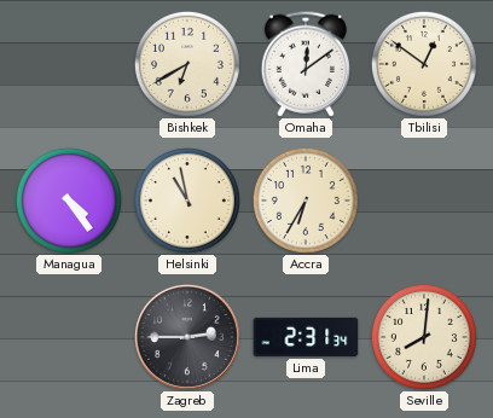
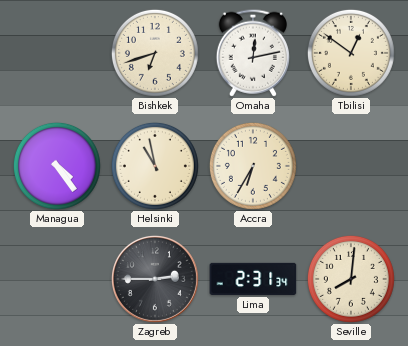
Bishkek: 6:40 -> 6:42 (155, 53)
Omaha: 12:09 -> 12:13 (253, 53)
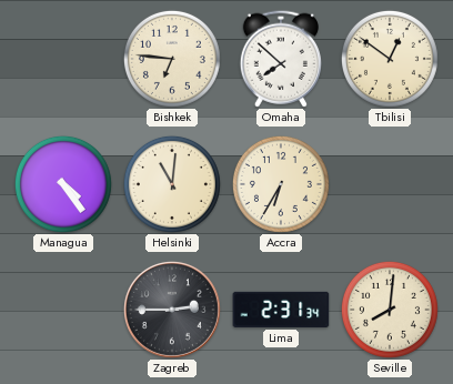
Bishkek: 6:42 -> 6:46 (172, 59)
Omaha: 12:13 -> 7:52 (281, 59)
Helsinki: 10:58 -> 11:01 (172, 184)
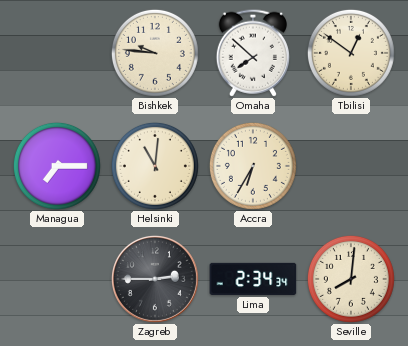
Bishkek: 6:46 -> 9:46 (155, 53)
Managua: 4:24 -> 7:15 (57, 166)
Lima: 2:31 -> 2:34 (253, 279)
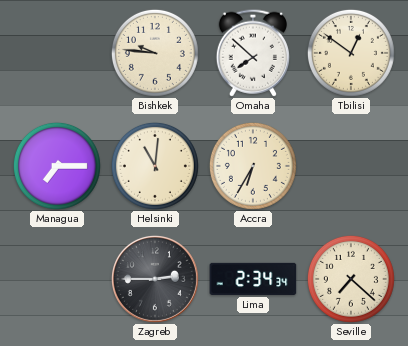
Seville: 8:01 -> 7:22 (351, 279)
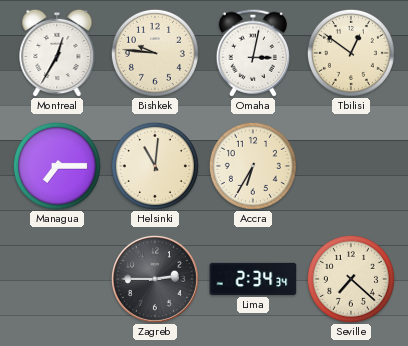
Montreal: none -> 12:35 (57, 53)
Omaha: 7:52 -> 3:02 (253, 53)
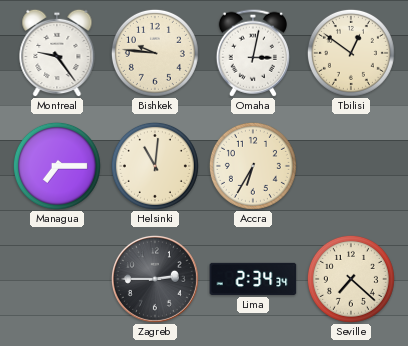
Montreal: 12:35 -> 9:24 (57, 53)
